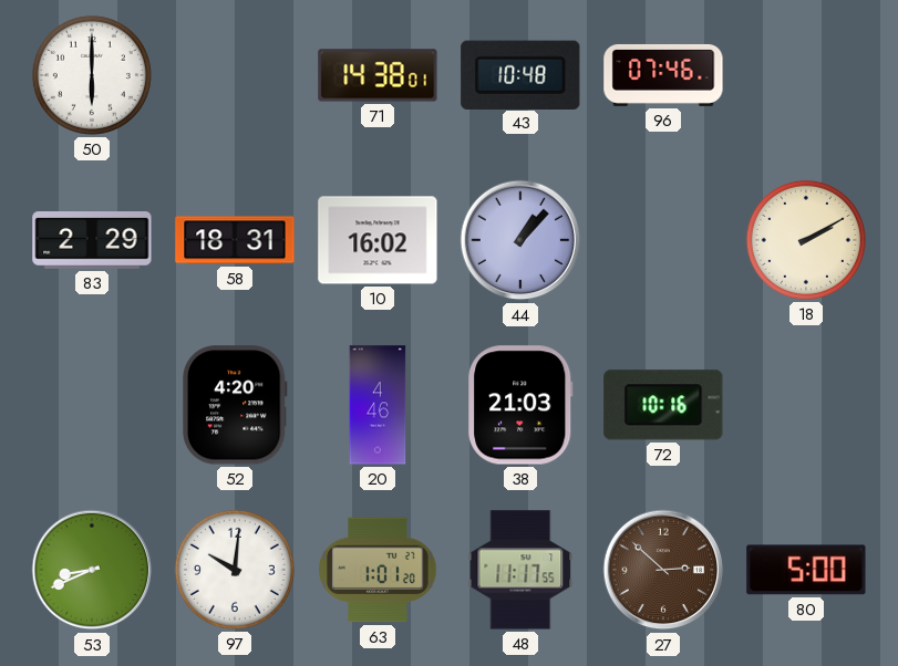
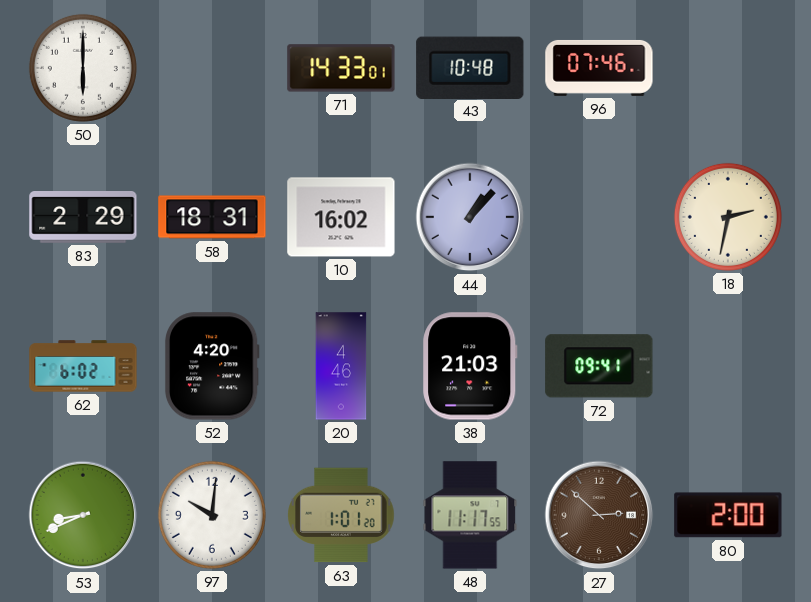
71: 14:38 -> 14:33 (341, 68)
18: 2:10 -> 2:32 (728, 217)
62: none -> 6:02 (83, 366)
72: 10:16 -> 09:41 (599, 366)
80: 5:00 -> 2:00 (728, 515)
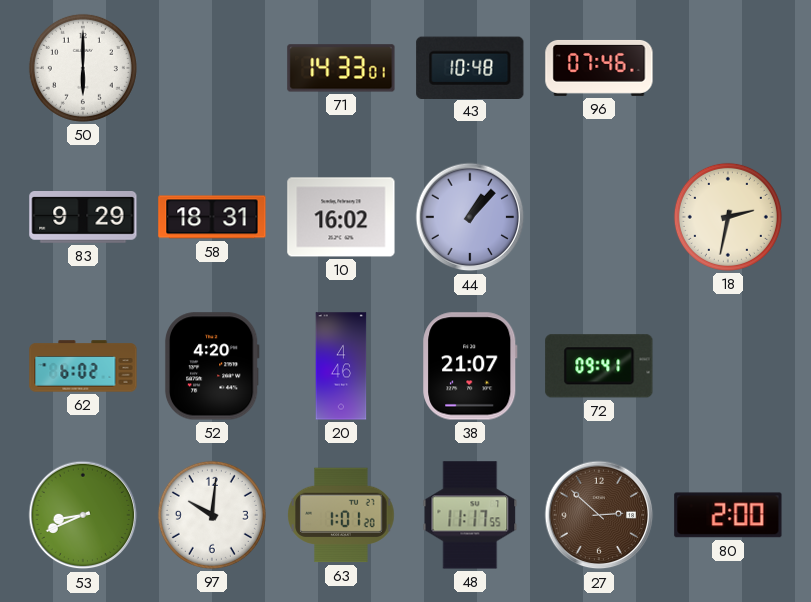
83: 2:29 -> 9:29 (83, 218)
38: 21:03 -> 21:07 (470, 366)
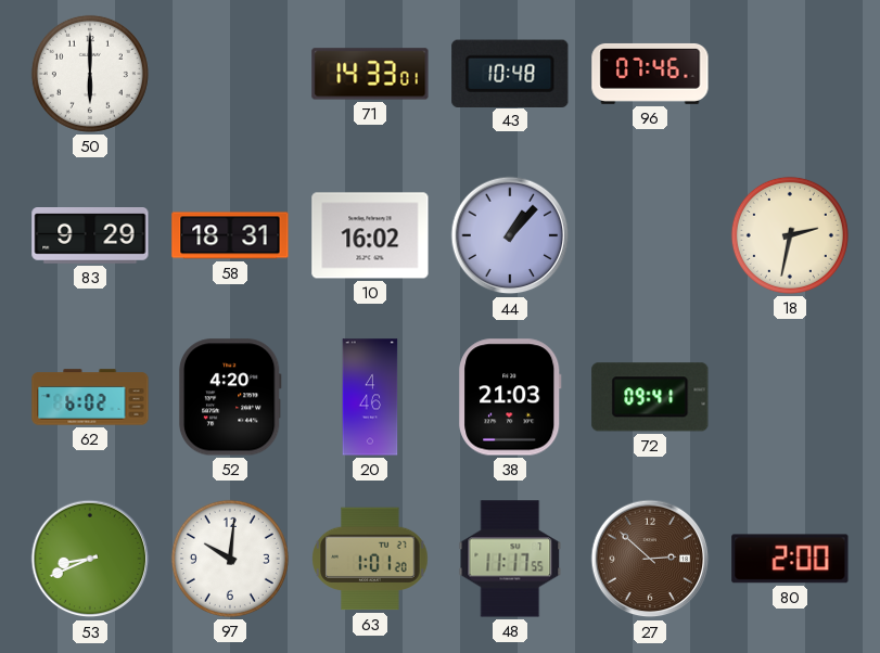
38: 21:07 -> 21:03 (510, 397)
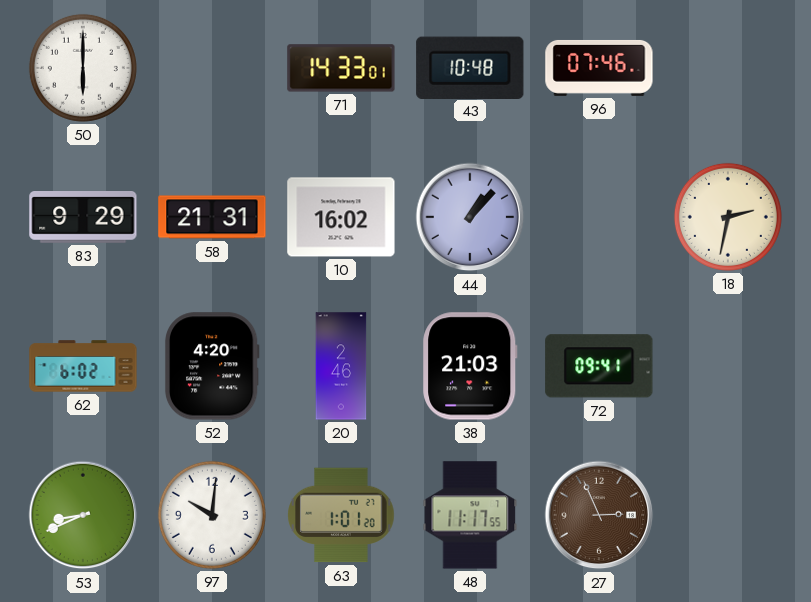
58: 18:31 -> 21:31 (212, 217)
20: 4:46 -> 2:46 (341, 366)
27: 2:52 -> 2:56 (599, 515)
80: 2:00 -> none (790, 559)
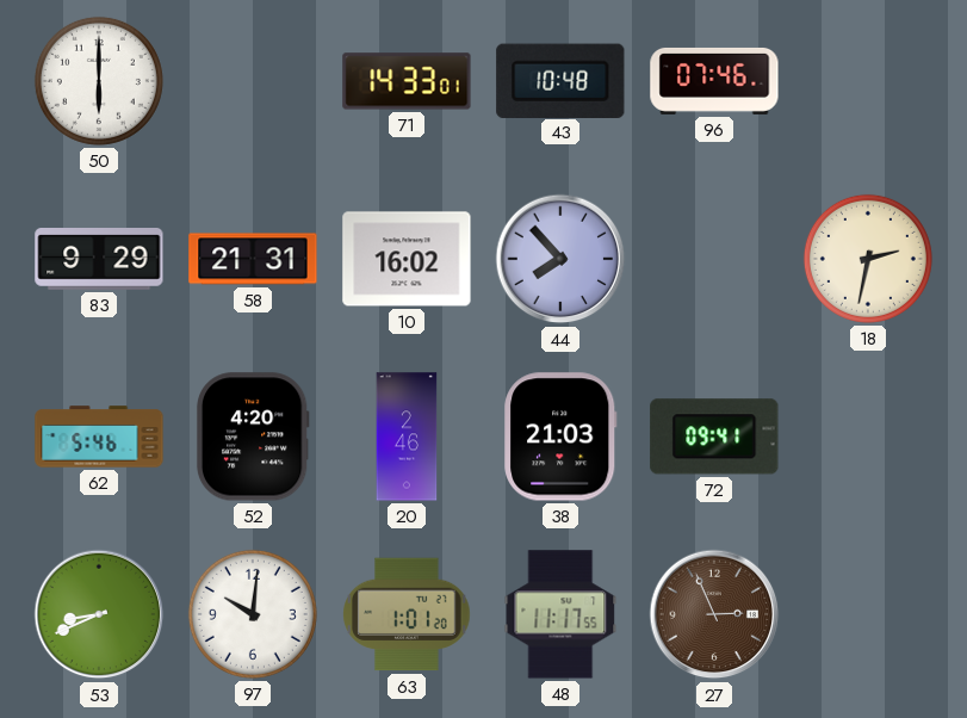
44: 1:07 -> 7:53 (560, 259)
62: 6:02 -> 5:46 (99, 437)
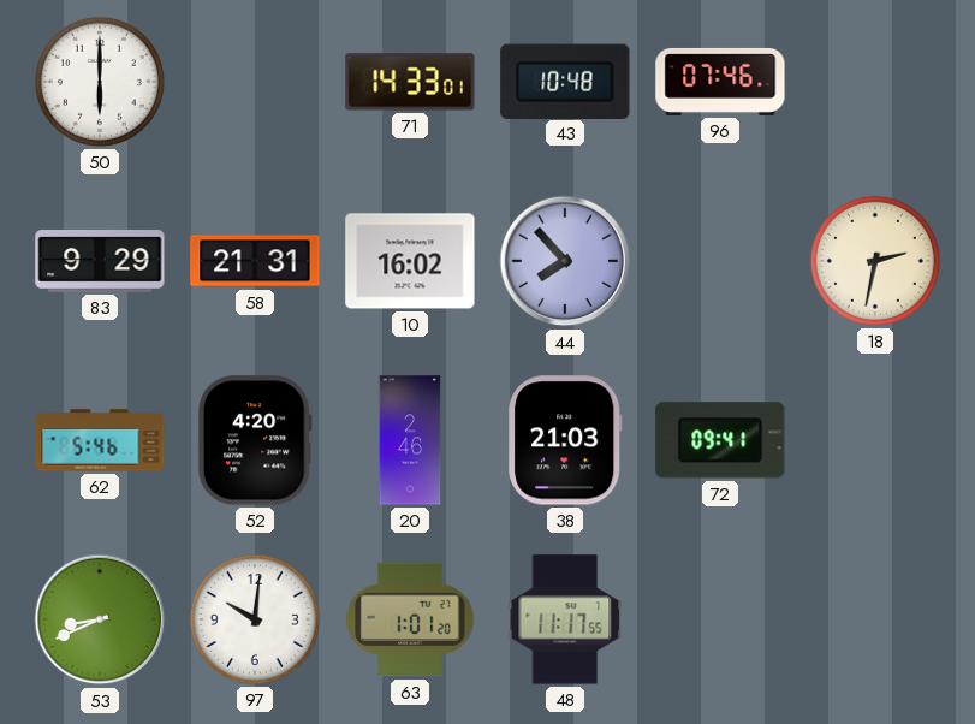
27: 2:56 -> none (714, 614)
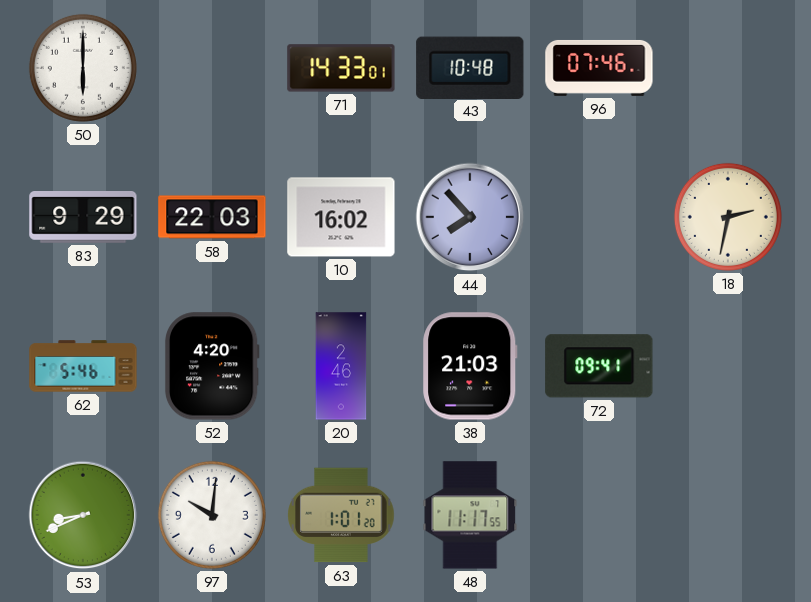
58: 21:31 -> 22:03 (212, 217)
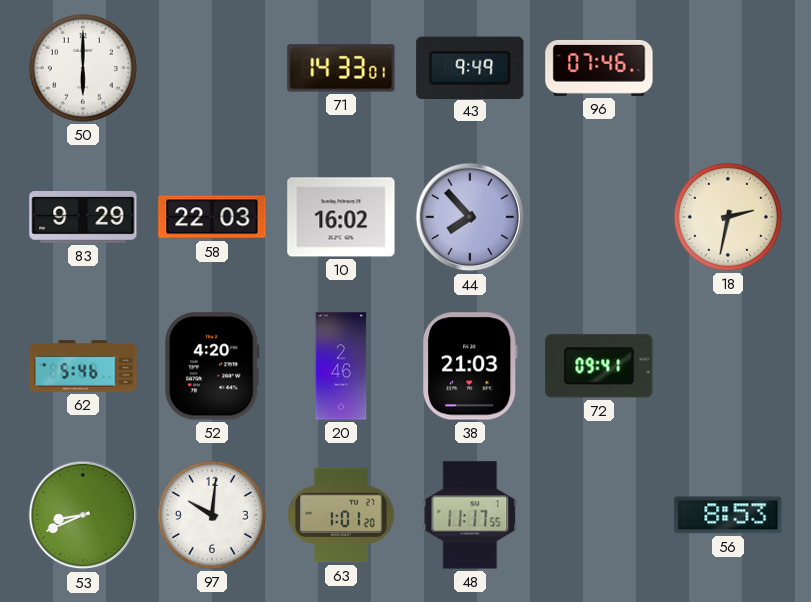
43: 10:48 -> 9:49 (470, 67)
56: none -> 8:53 (728, 515)
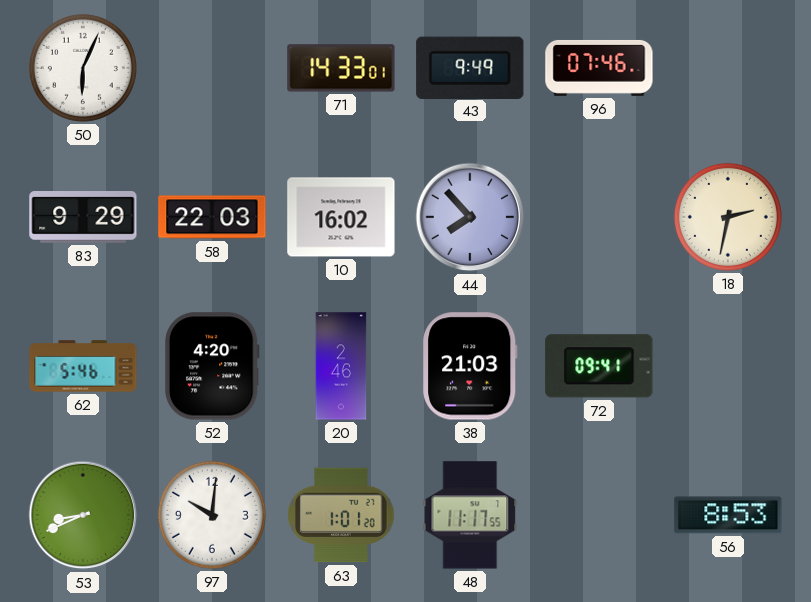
50: 6:00 -> 6:04 (83, 68)
